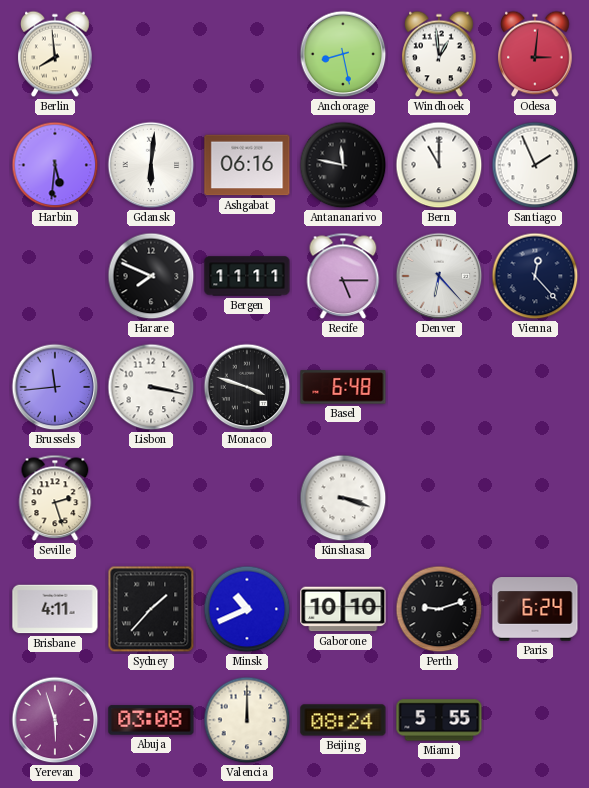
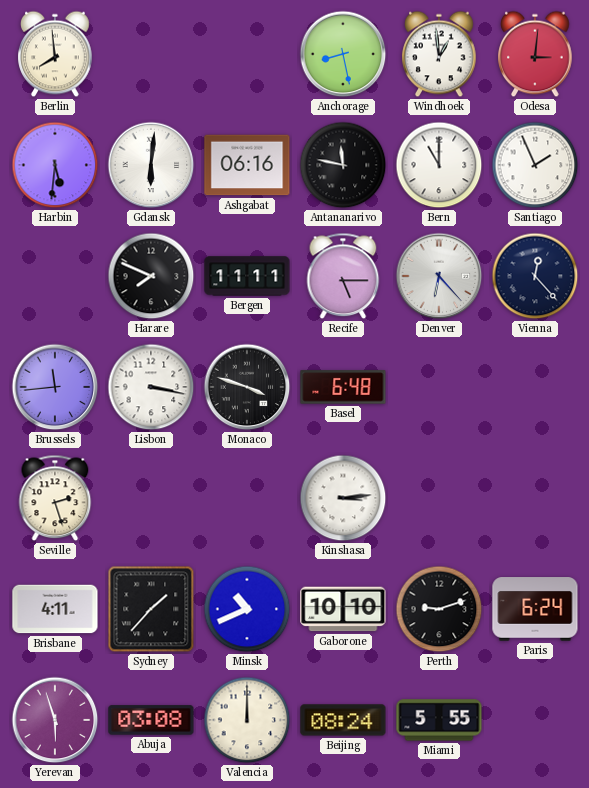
Kinshasa: 3:18 -> 3:14 (343, 498)
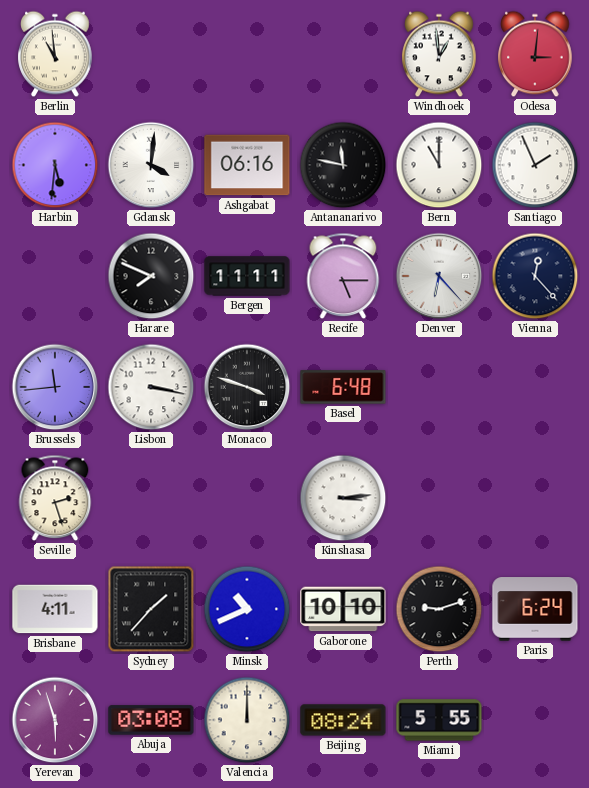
Berlin: 7:59 -> 10:59 (55, 54)
Anchorage: 8:28 -> none (343, 54)
Gdansk: 6:01 -> 4:01 (151, 165)
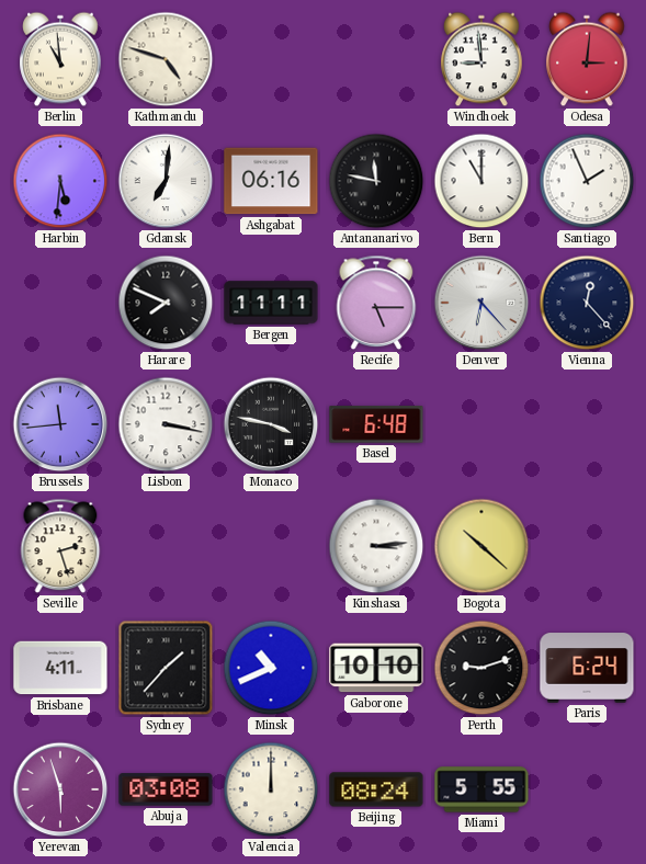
Kathmandu: none -> 4:48 (166, 59)
Windhoek: 12:59 -> 8:59 (481, 59)
Gdansk: 4:01 -> 7:01 (166, 181)
Monaco: 3:48 -> 3:47 (271, 424)
Bogota: none -> 10:22 (481, 546)
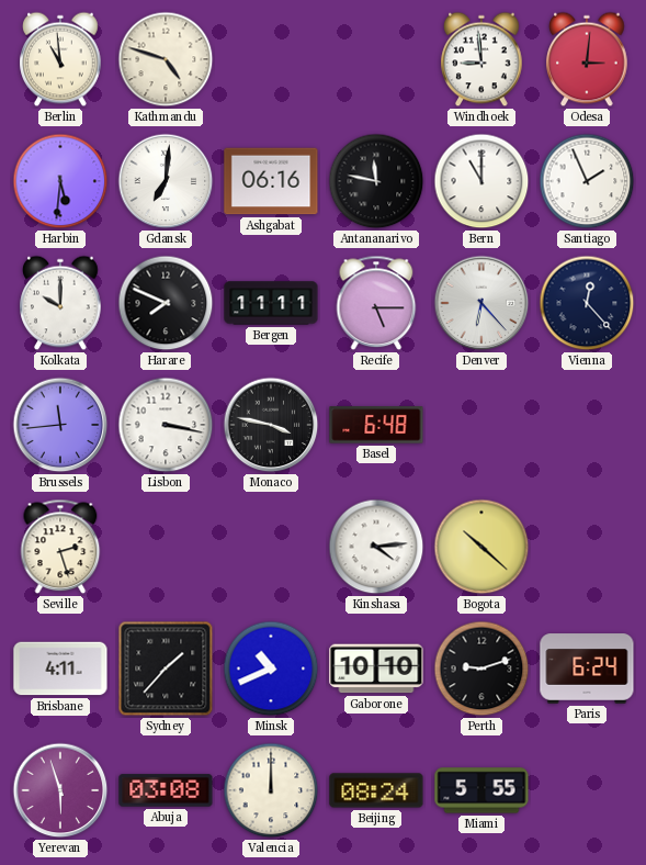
Kolkata: none -> 10:00 (60, 303)
Kinshasa: 3:14 -> 4:14 (376, 547)
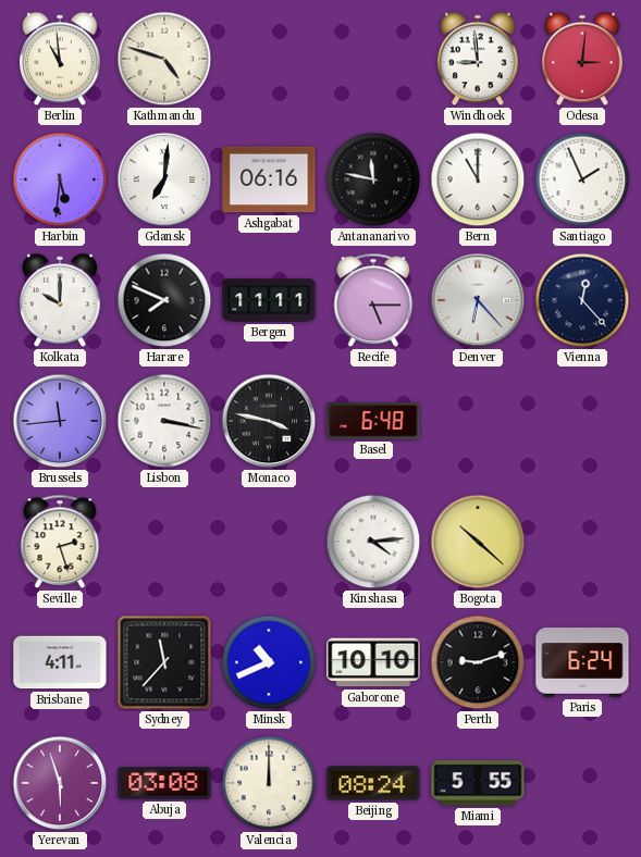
Sydney: 1:37 -> 11:37 (164, 662)
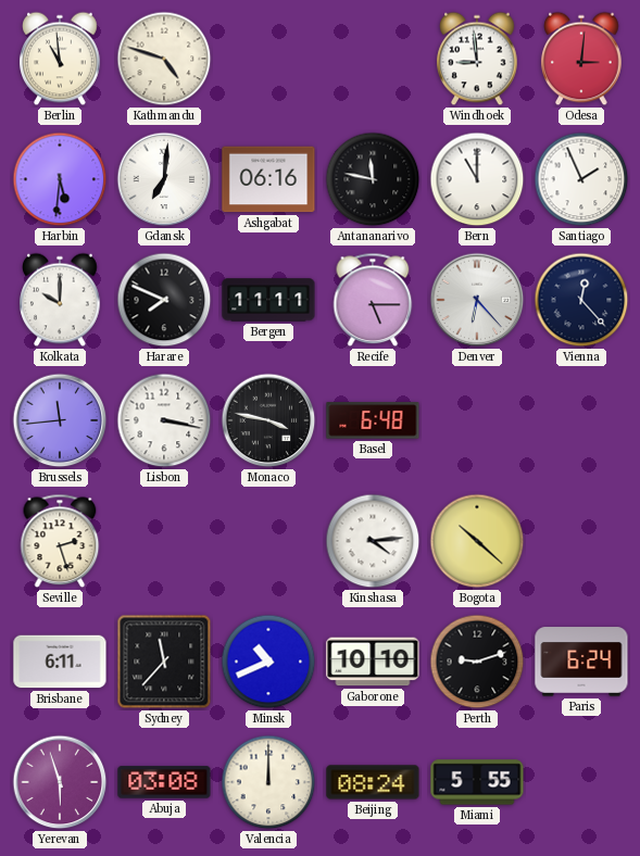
Brisbane: 4:11 -> 6:11 (60, 662)
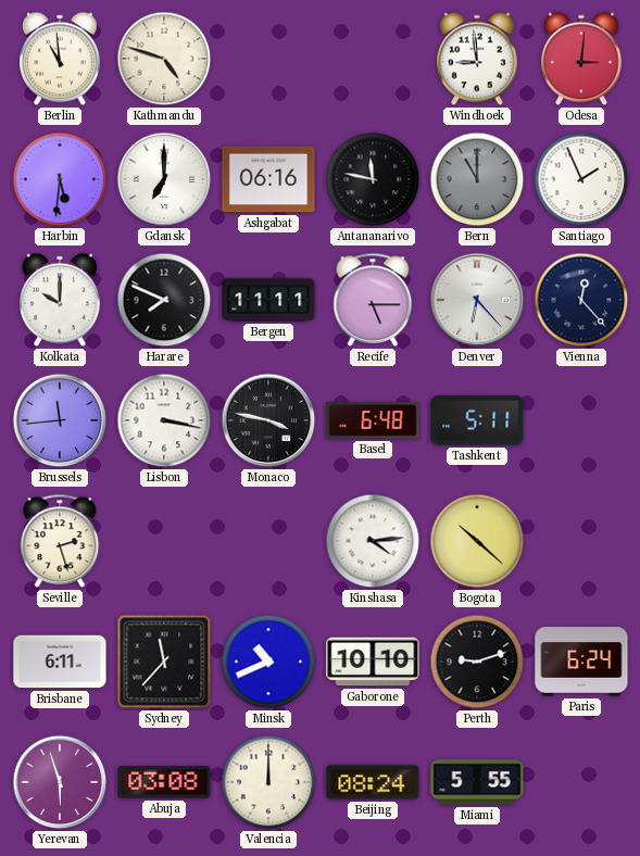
Gdansk: 7:01 -> 7:00 (164, 179)
Bern dial: white -> grey (477, 179)
Tashkent: none -> 5:11 (477, 420)
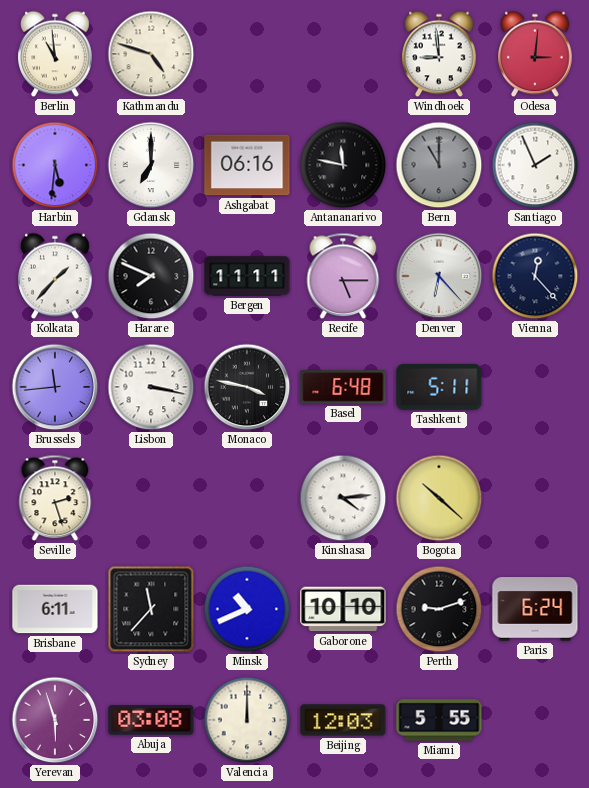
Kolkata: 10:00 -> 1:37 (55, 276)
Beijing: 08:24 -> 12:03 (343, 720)
